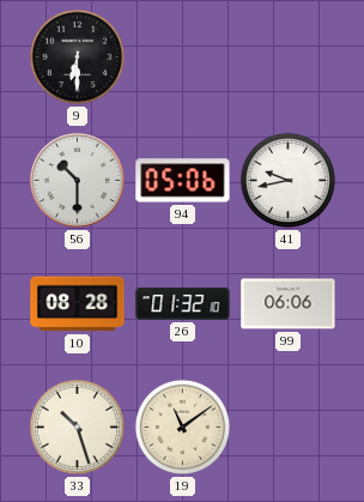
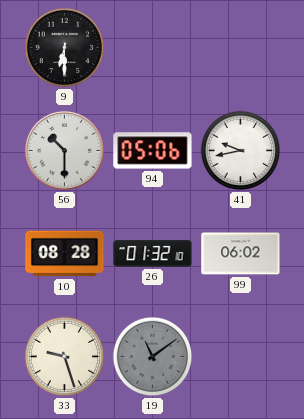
99: 06:06 -> 06:02 (241, 254)
33: 10:27 -> 9:27 (65, 357)
19 dial: cream -> grey (153, 357)
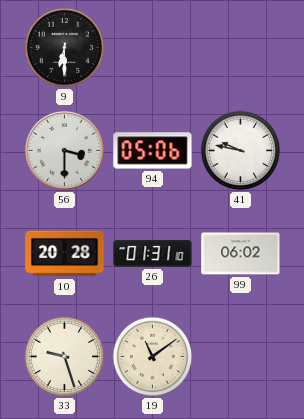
56: 10:30 -> 3:30 (64, 150)
41: 9:43 -> 9:47 (241, 151)
10: 08:28 -> 20:28 (65, 254)
26: 01:32 -> 01:31 (153, 254)
19 dial: grey -> cream (153, 357)
